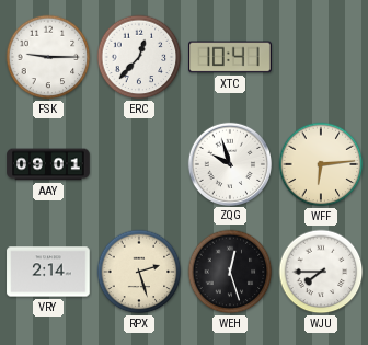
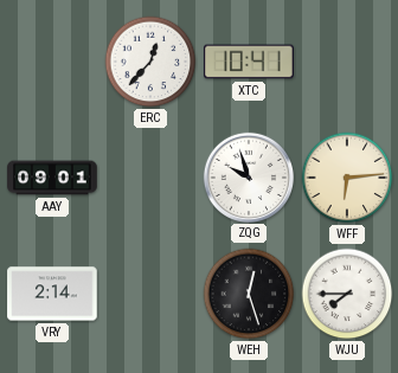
FSK: 9:15 -> none (48, 57)
RPX: 2:27 -> none (139, 272)
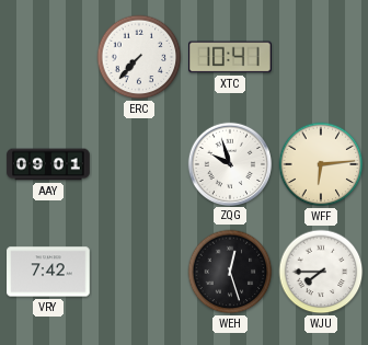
ERC: 12:37 -> 7:37 (139, 57)
VRY: 2:14 -> 7:42 (48, 272)
